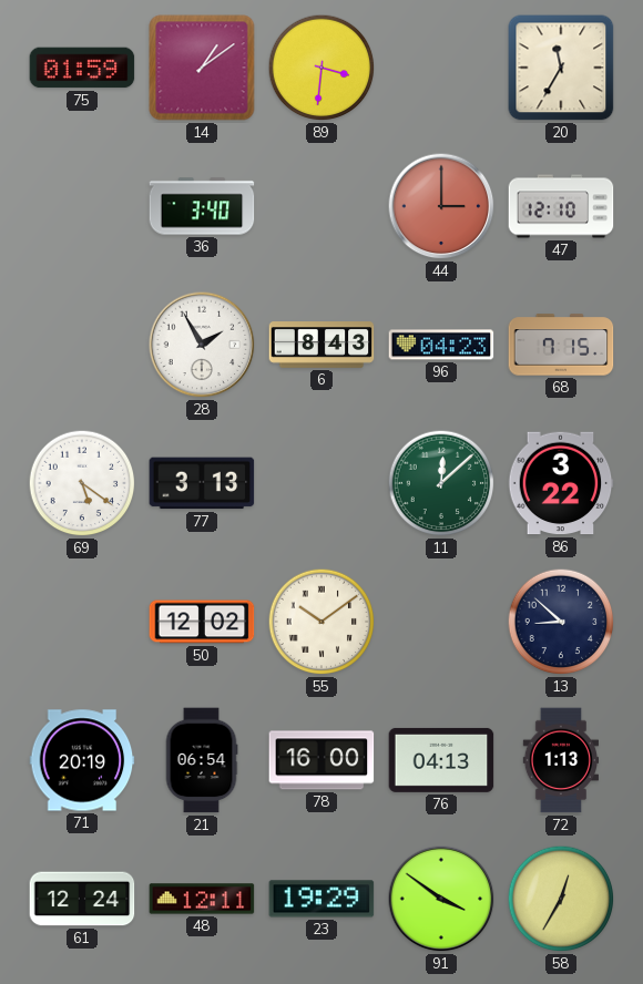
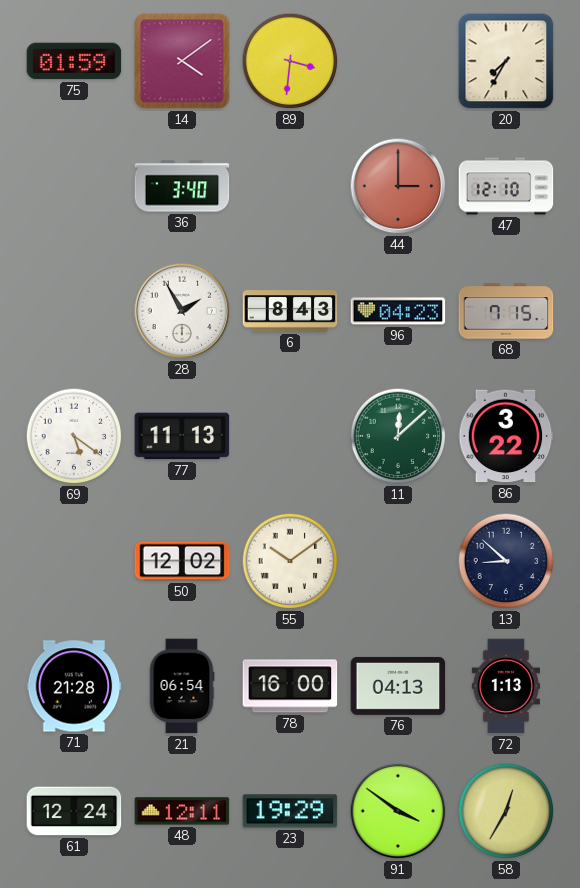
14: 1:09 -> 4:09 (182, 61)
20: 11:35 -> 7:35 (506, 61)
77: 3:13 -> 11:13 (182, 436)
71: 20:19 -> 21:28 (74, 686)
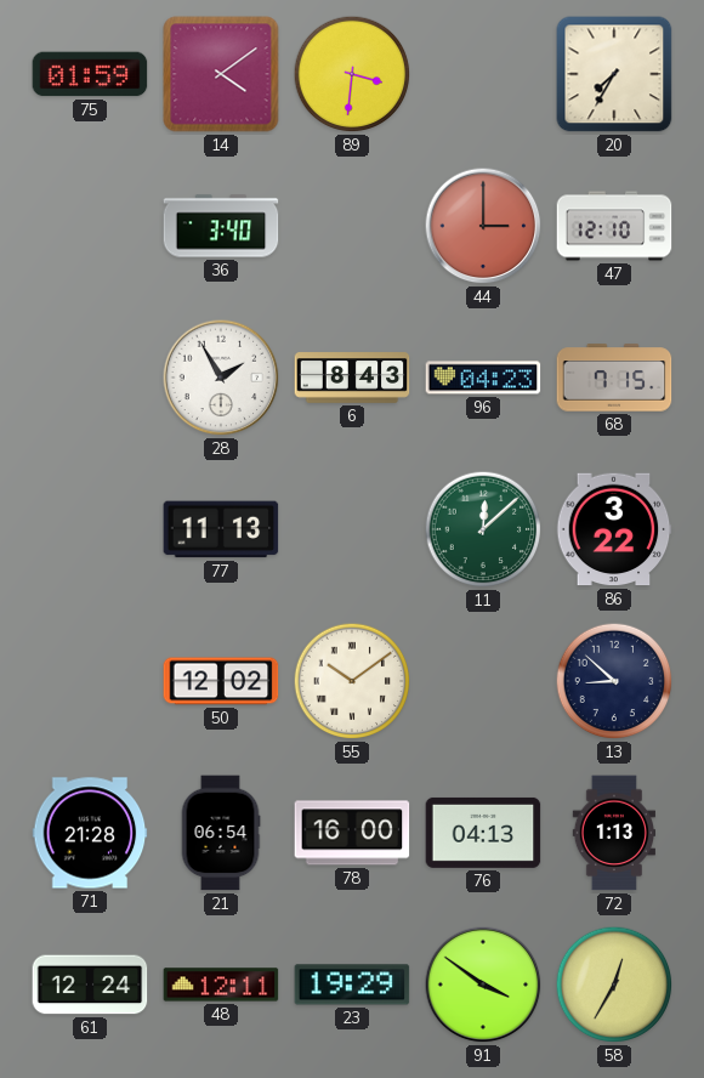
69: 5:21 -> none (74, 436)
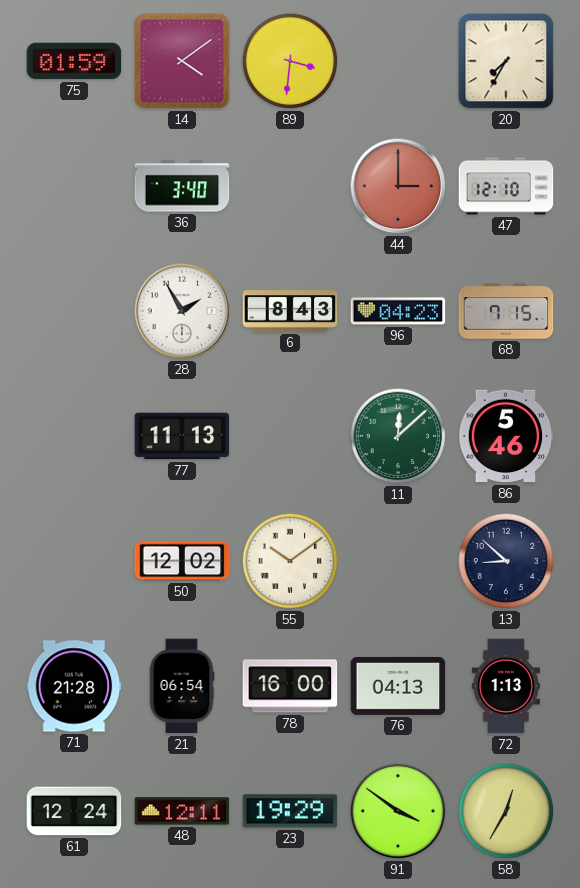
86: 3:22 -> 5:46 (506, 436)
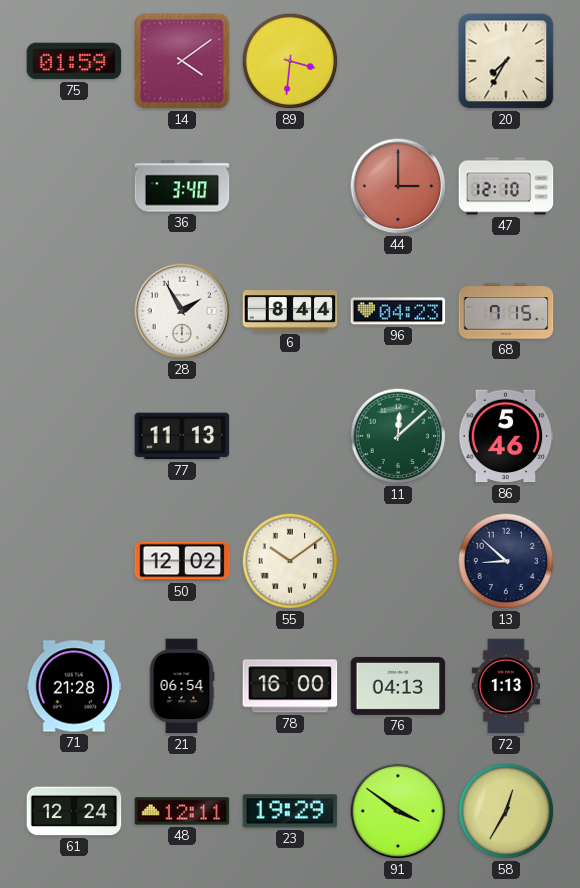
6: 8:43 -> 8:44 (290, 311)
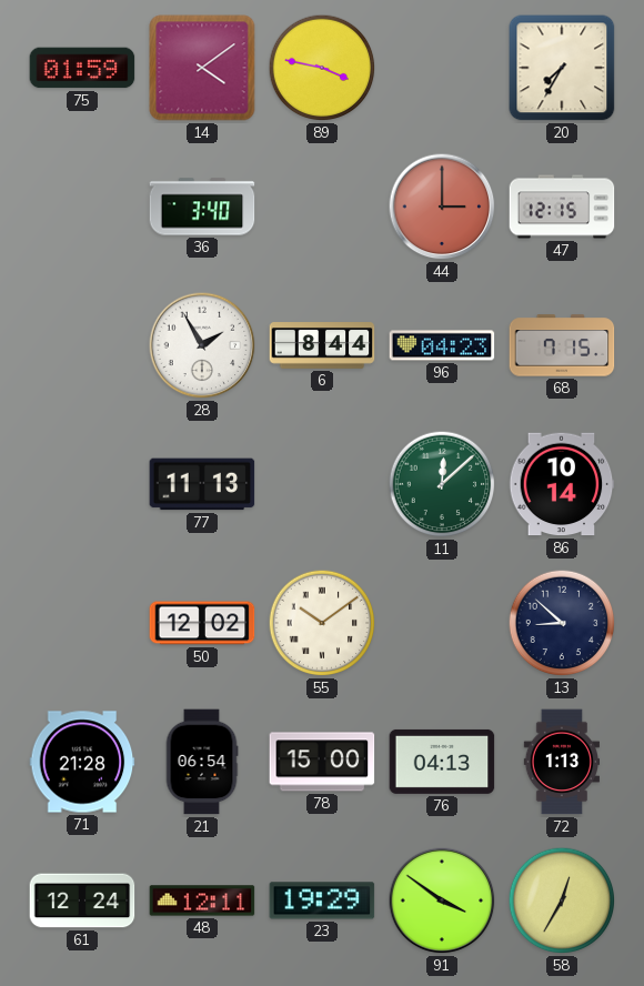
89: 3:31 -> 3:47 (322, 68)
47: 12:10 -> 12:15 (562, 207)
86: 5:46 -> 10:14 (562, 484)
78: 16:00 -> 15:00 (322, 762)
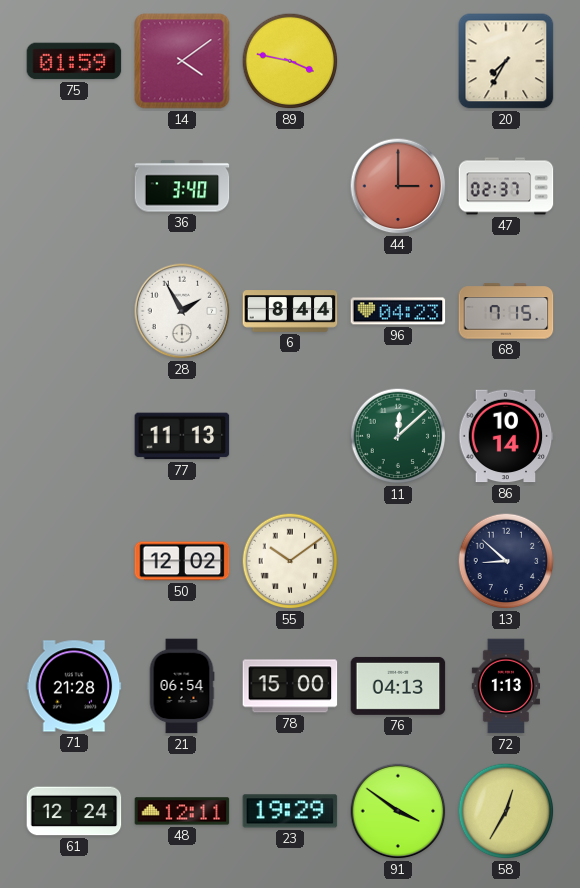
47: 12:15 -> 02:37 (506, 186)
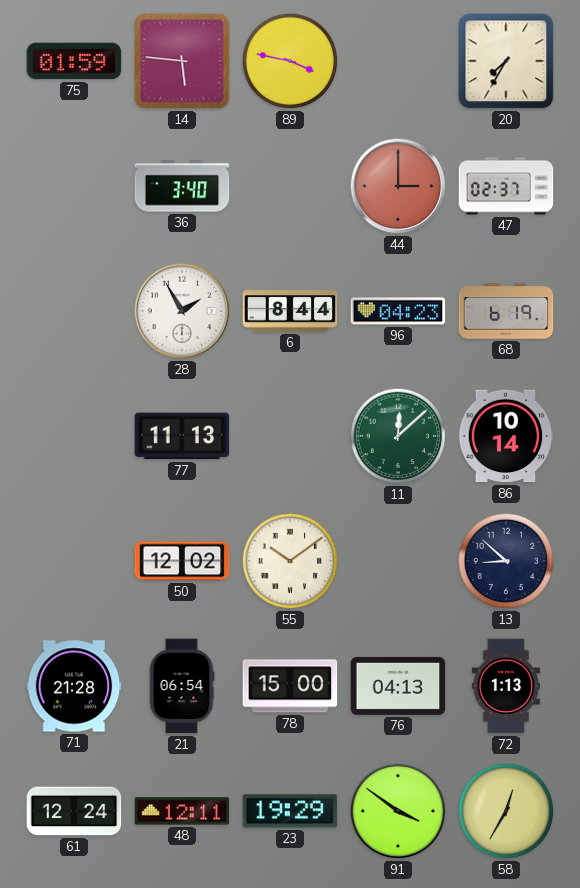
14: 4:09 -> 5:46 (182, 61)
68: 7:15 -> 6:19 (506, 311)
